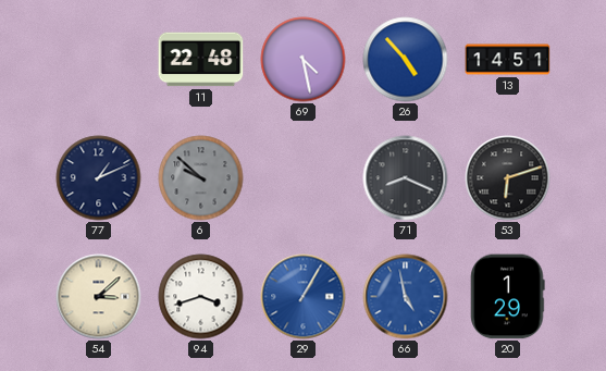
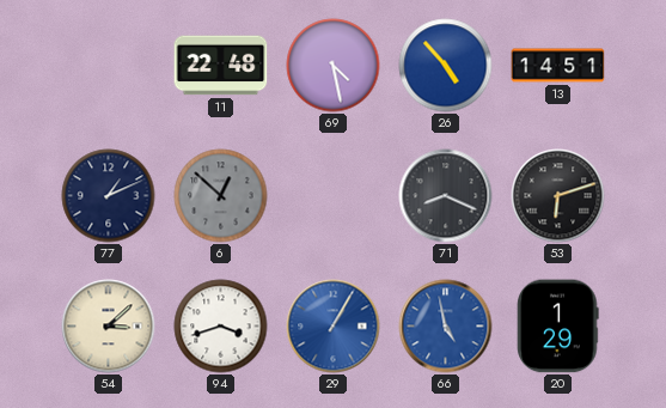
6: 9:52 -> 12:52 (221, 196)
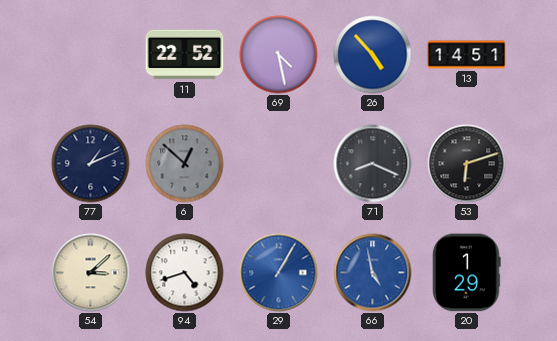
11: 22:48 -> 22:52 (185, 55)
94: 3:42 -> 4:42 (185, 273)
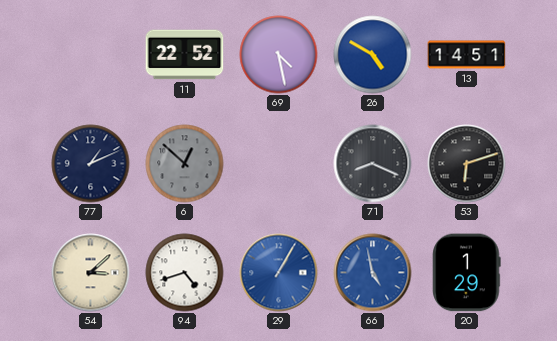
26: 4:53 -> 4:50 (373, 55)
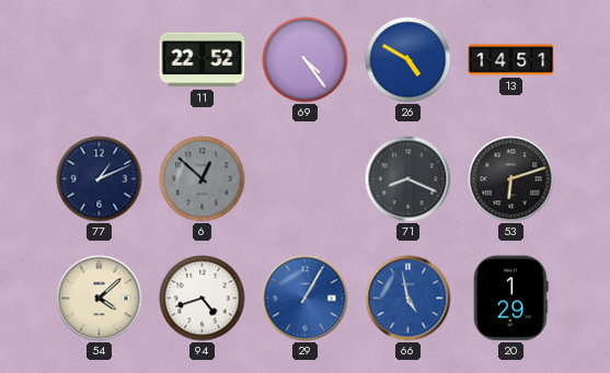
69: 4:28 -> 4:24 (306, 60)
54: 3:08 -> 4:08 (100, 299)
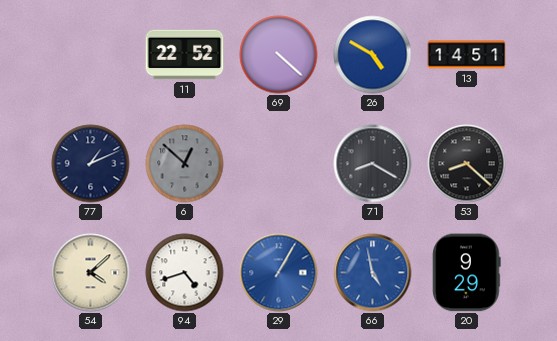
69: 4:24 -> 4:22 (279, 55)
71: 8:19 -> 8:20 (373, 164)
53: 6:12 -> 8:22 (467, 164)
20: 1:29 -> 9:29 (467, 273)
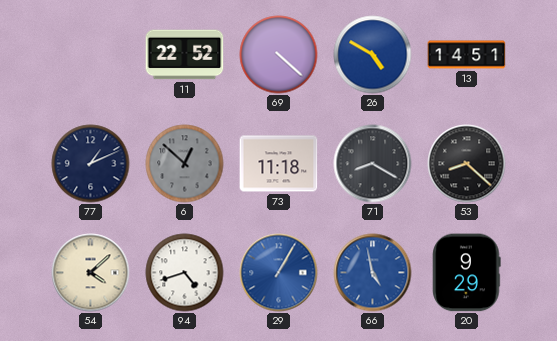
73: none -> 11:18 (279, 164)
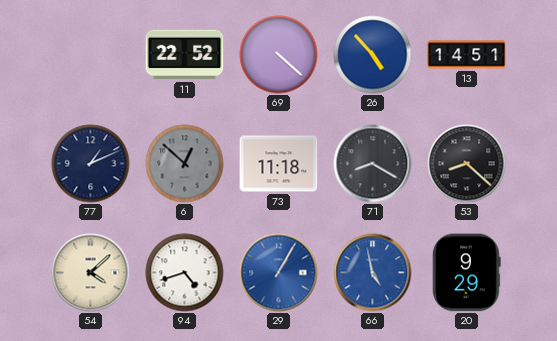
26: 4:50 -> 4:53 (373, 55)
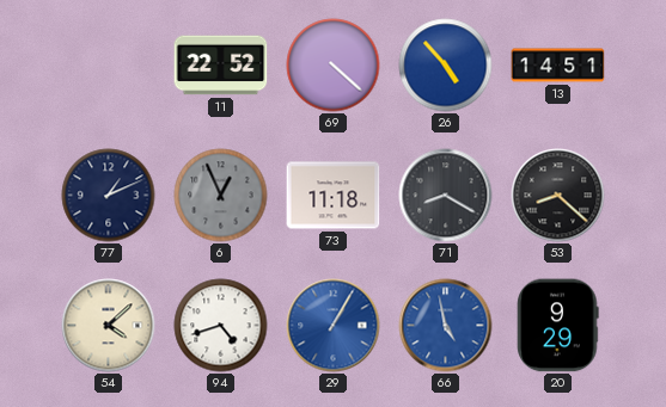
6: 12:52 -> 12:56 (221, 196)
